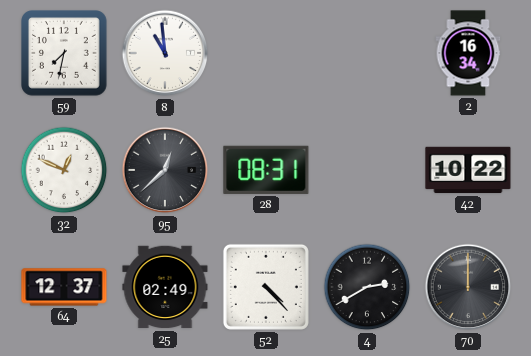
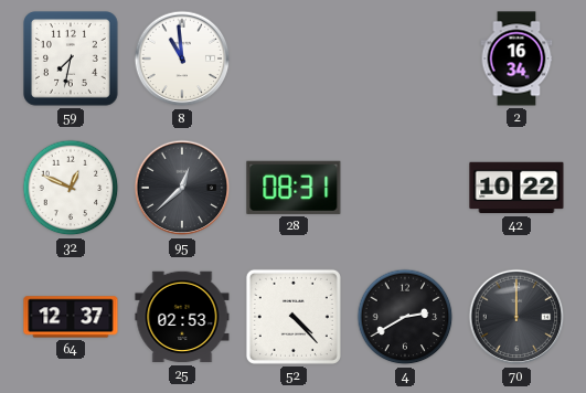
25: 02:49 -> 02:53 (182, 317)
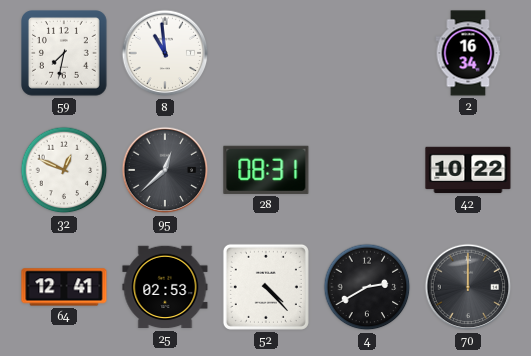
64: 12:37 -> 12:41 (64, 287)
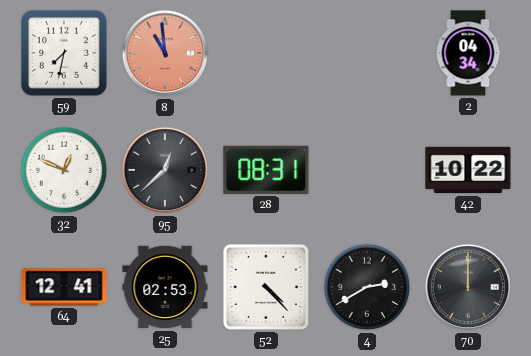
8 dial: white -> salmon (165, 53)
2: 16:34 -> 04:34 (468, 53)
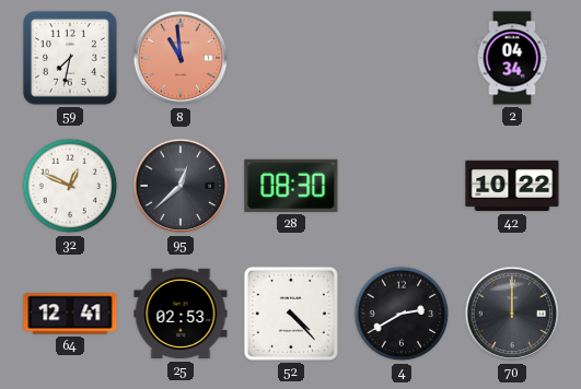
28: 08:31 -> 08:30 (291, 186)
